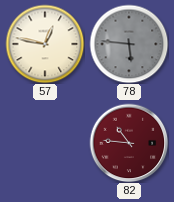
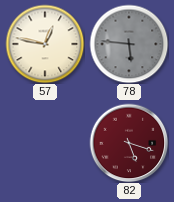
82: 10:46 -> 5:18 (129, 143)
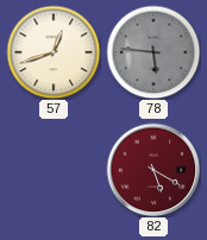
57: 12:47 -> 12:42 (54, 52)
82: 5:18 -> 5:20 (153, 170)
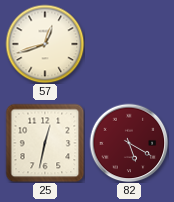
78: 5:46 -> none (153, 52)
25: none -> 12:32 (45, 143)
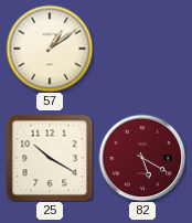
57: 12:42 -> 1:09 (50, 49)
25: 12:32 -> 10:20 (50, 158)
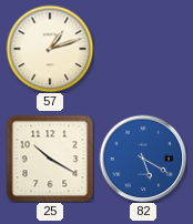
57: 1:09 -> 1:12 (50, 49)
82 dial: burgundy -> blue (143, 159)
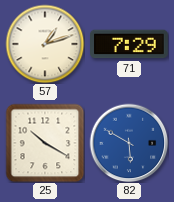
71: none -> 7:29 (130, 44)
82: 5:20 -> 5:50 (129, 143)
